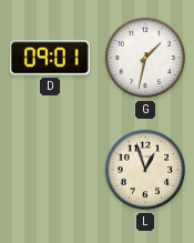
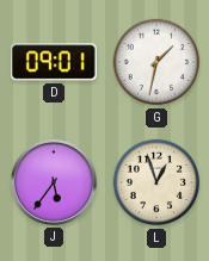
J: none -> 5:36 (55, 184)
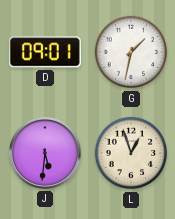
J: 5:36 -> 5:31 (46, 154)
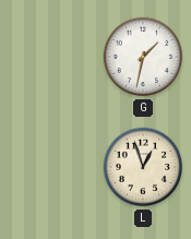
D: 09:01 -> none (45, 52)
J: 5:31 -> none (46, 154)
